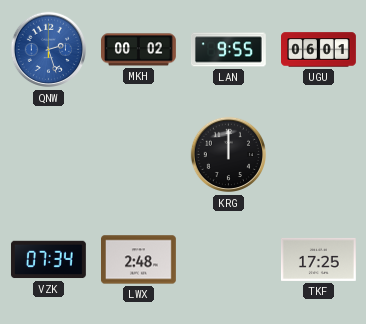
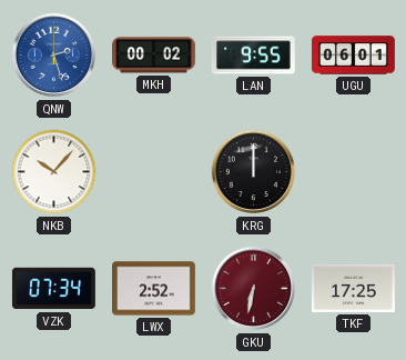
NKB: none -> 10:07 (54, 172)
LWX: 2:48 -> 2:52 (154, 289)
GKU: none -> 6:32 (254, 289)
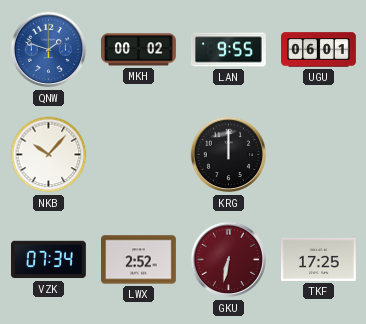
QNW: 2:27 -> 1:48 (49, 50)
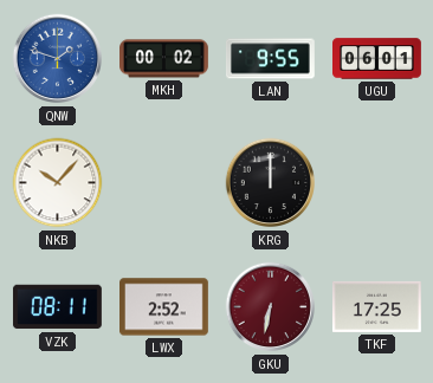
VZK: 07:34 -> 08:11 (57, 307)
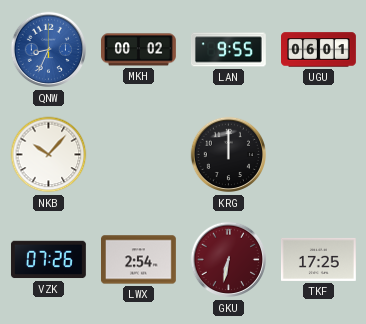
QNW: 1:48 -> 8:34 (49, 50)
VZK: 08:11 -> 07:26 (48, 260)
LWX: 2:52 -> 2:54 (139, 260)
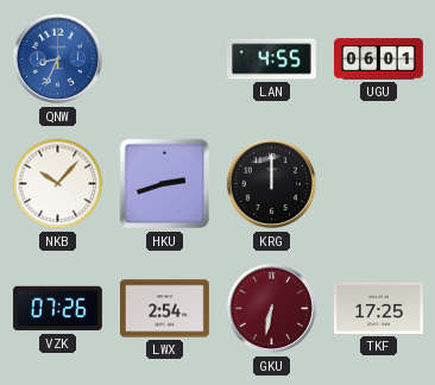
MKH: 00:02 -> none (139, 50)
LAN: 9:55 -> 4:55 (272, 59)
HKU: none -> 2:42 (165, 184)
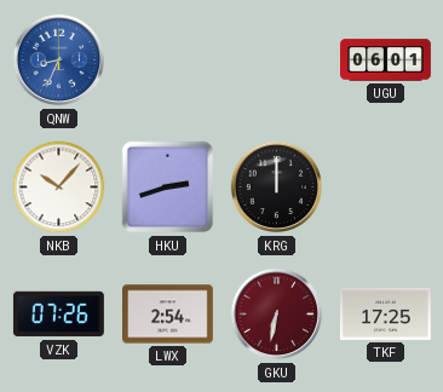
LAN: 4:55 -> none (272, 59)
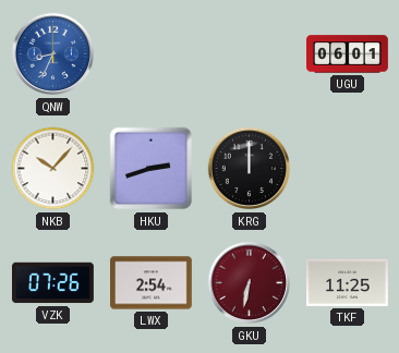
TKF: 17:25 -> 11:25 (348, 282)
